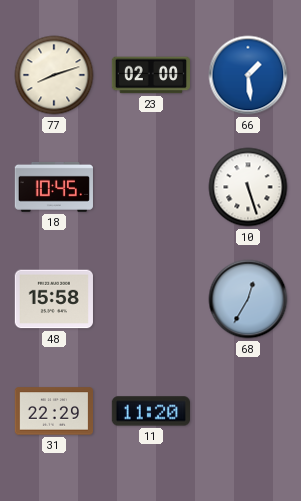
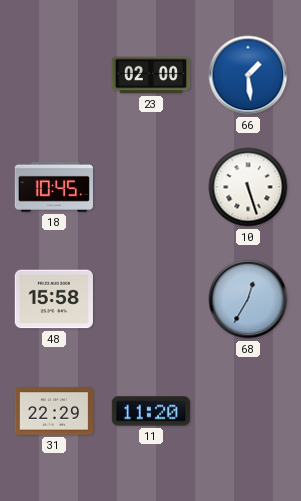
77: 8:12 -> none (54, 75)
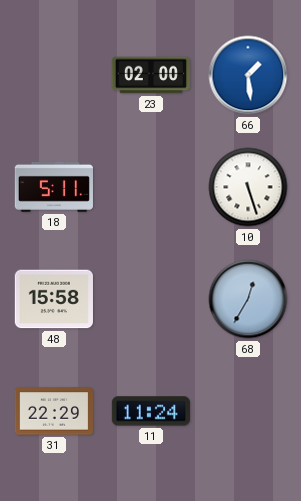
18: 10:45 -> 5:11 (54, 187)
11: 11:20 -> 11:24 (150, 411)
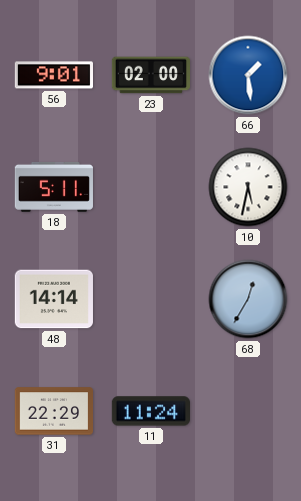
56: none -> 9:01 (53, 75)
10: 5:27 -> 5:32 (248, 187)
48: 15:58 -> 14:14 (53, 299)
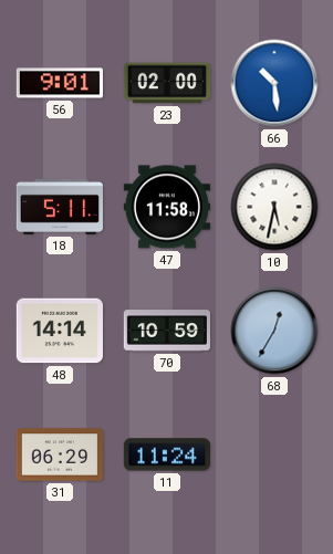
66: 1:29 -> 10:29 (274, 83)
47: none -> 11:58 (167, 207)
70: none -> 10:59 (166, 331)
31: 22:29 -> 06:29 (59, 454)
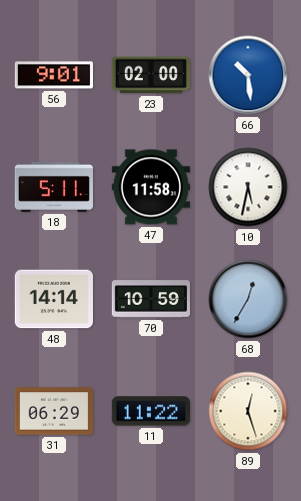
11: 11:24 -> 11:22 (150, 411)
89: none -> 12:27 (248, 411)
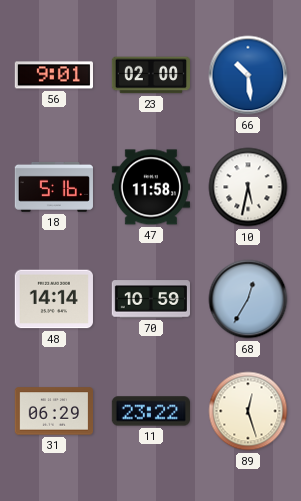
18: 5:11 -> 5:16 (54, 187)
11: 11:22 -> 23:22 (150, 411)
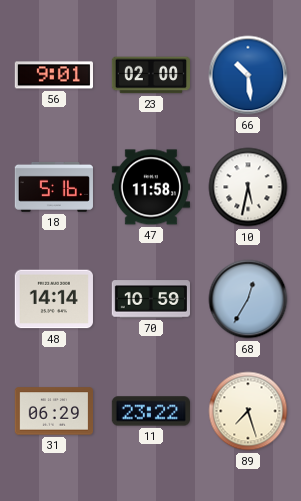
89: 12:27 -> 7:27 (248, 411)
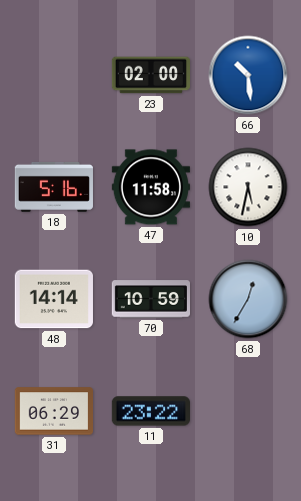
56: 9:01 -> none (53, 75)
89: 7:27 -> none (248, 411)
